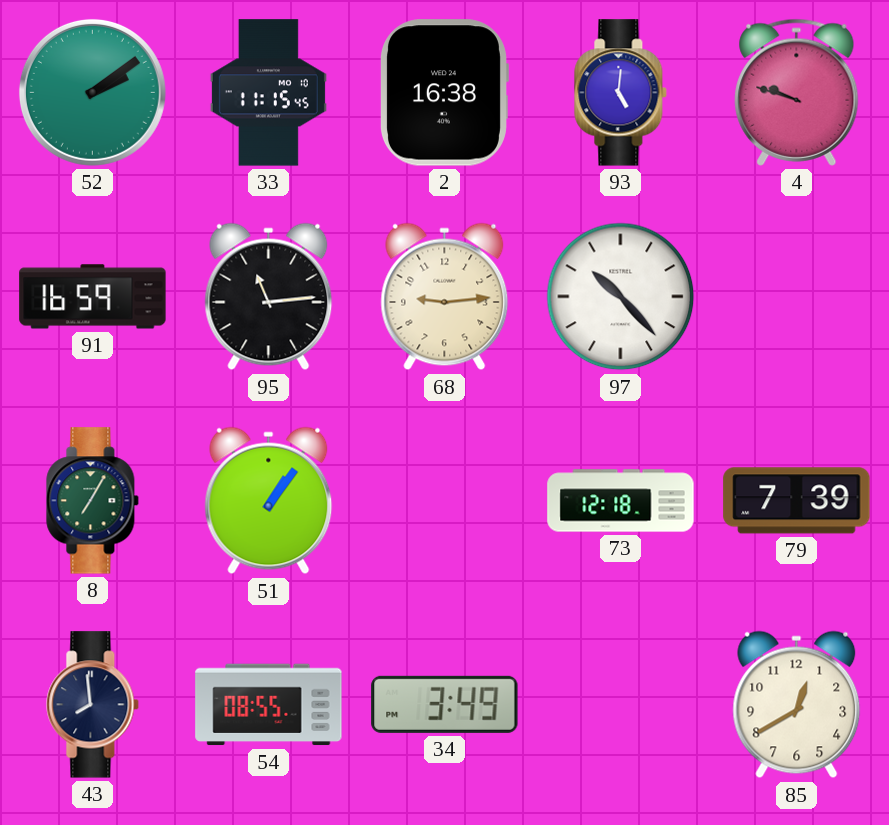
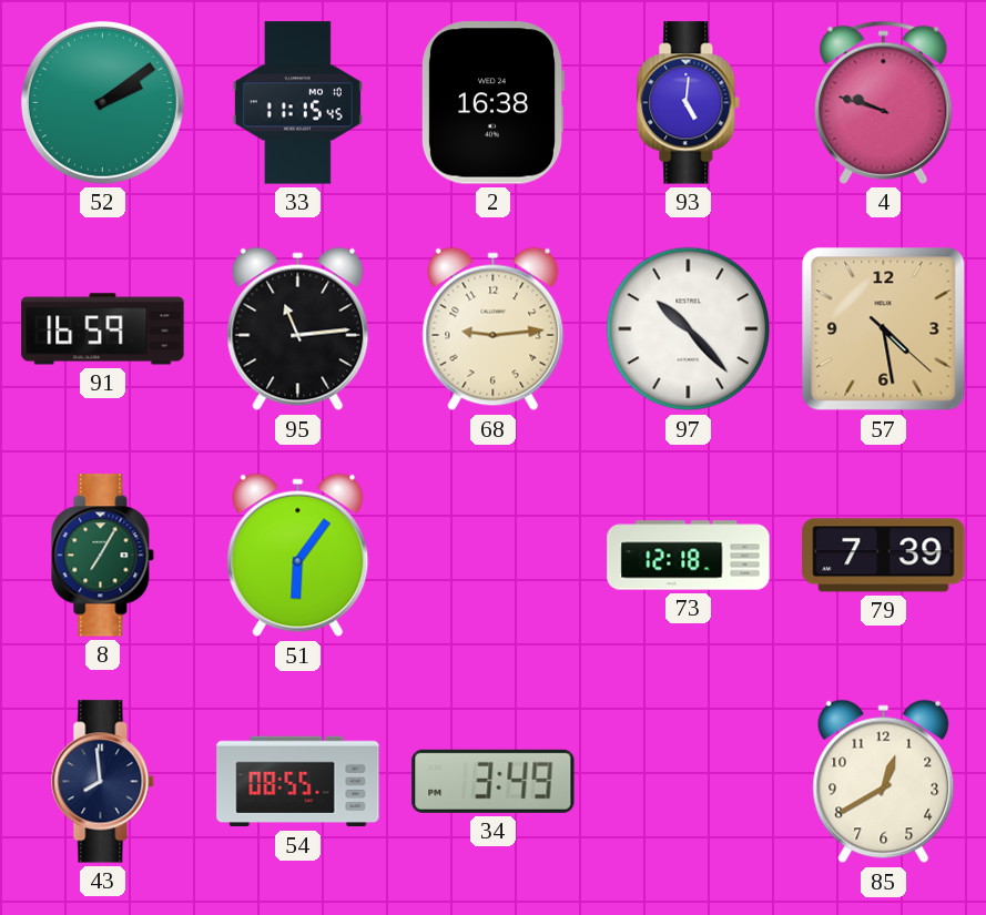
57: none -> 4:28 (884, 329)
51: 1:06 -> 6:06 (298, 556)
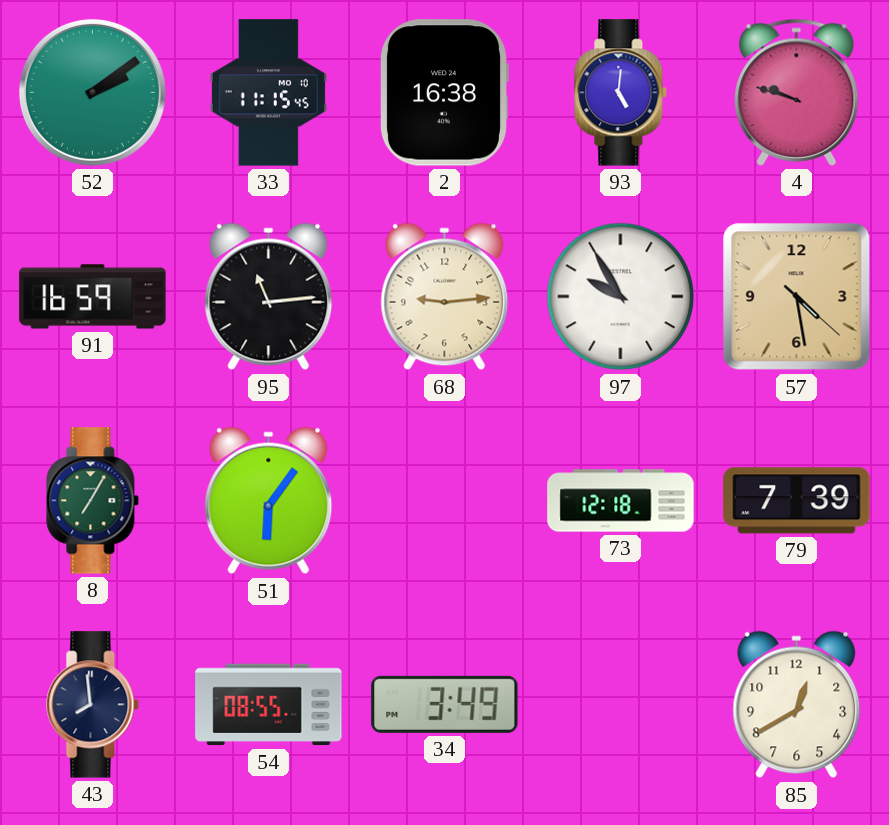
97: 10:23 -> 9:55 (621, 297)
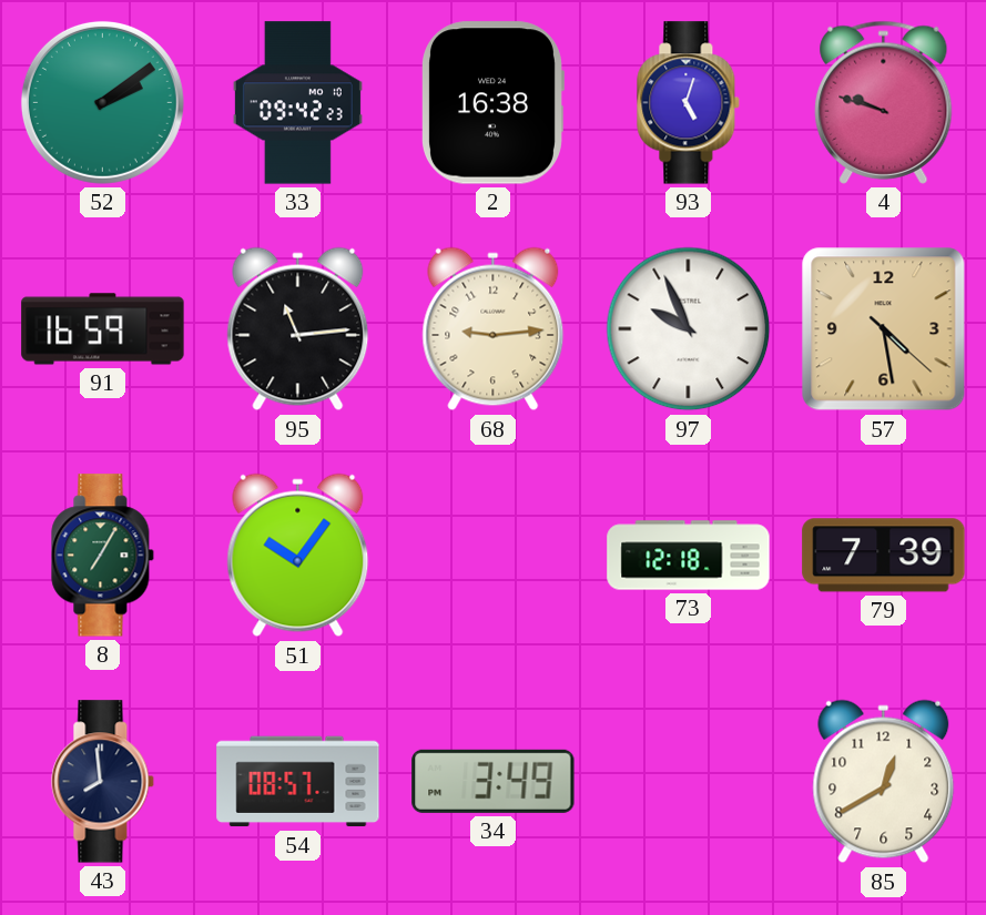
33: 11:15 -> 09:42 (297, 103)
93: 5:01 -> 5:03 (689, 103)
97: 9:55 -> 9:56 (689, 329)
51: 6:06 -> 10:06 (298, 556)
54: 08:55 -> 08:57 (298, 782)
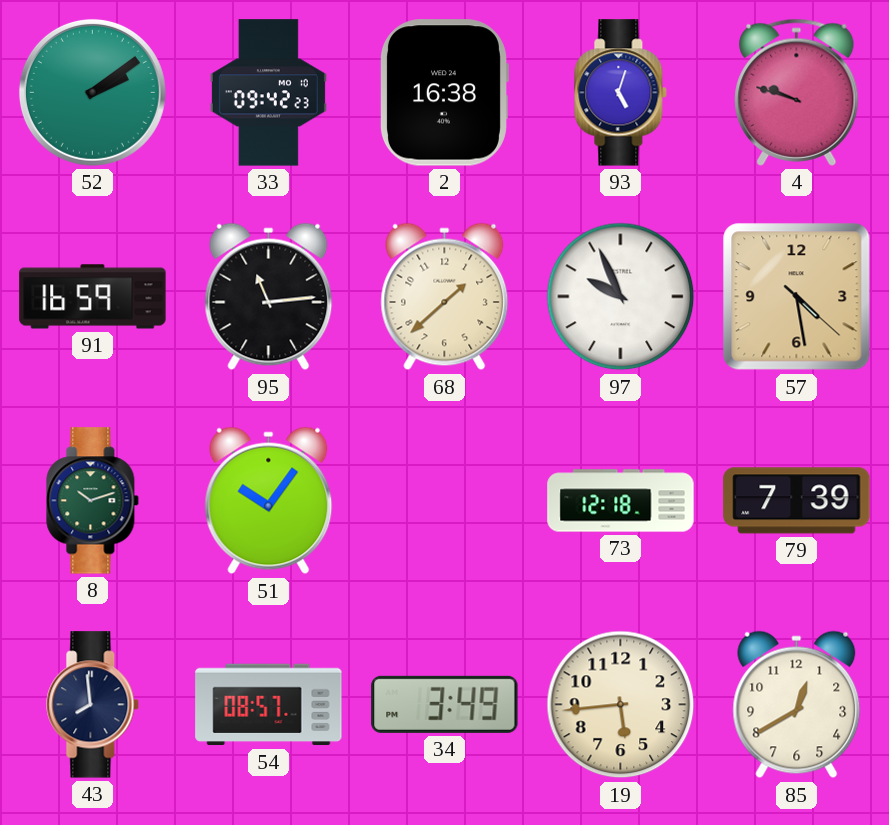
68: 9:14 -> 1:38 (445, 297)
8: 7:05 -> 10:12 (93, 501)
19: none -> 5:44 (621, 705)
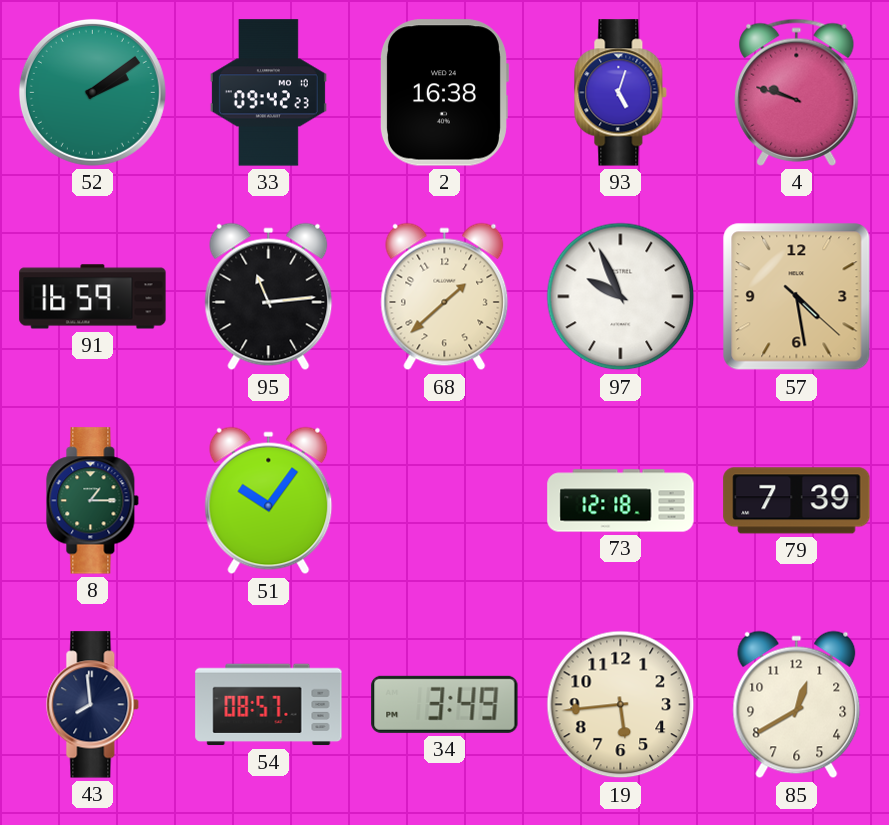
8: 10:12 -> 1:15 (93, 501)
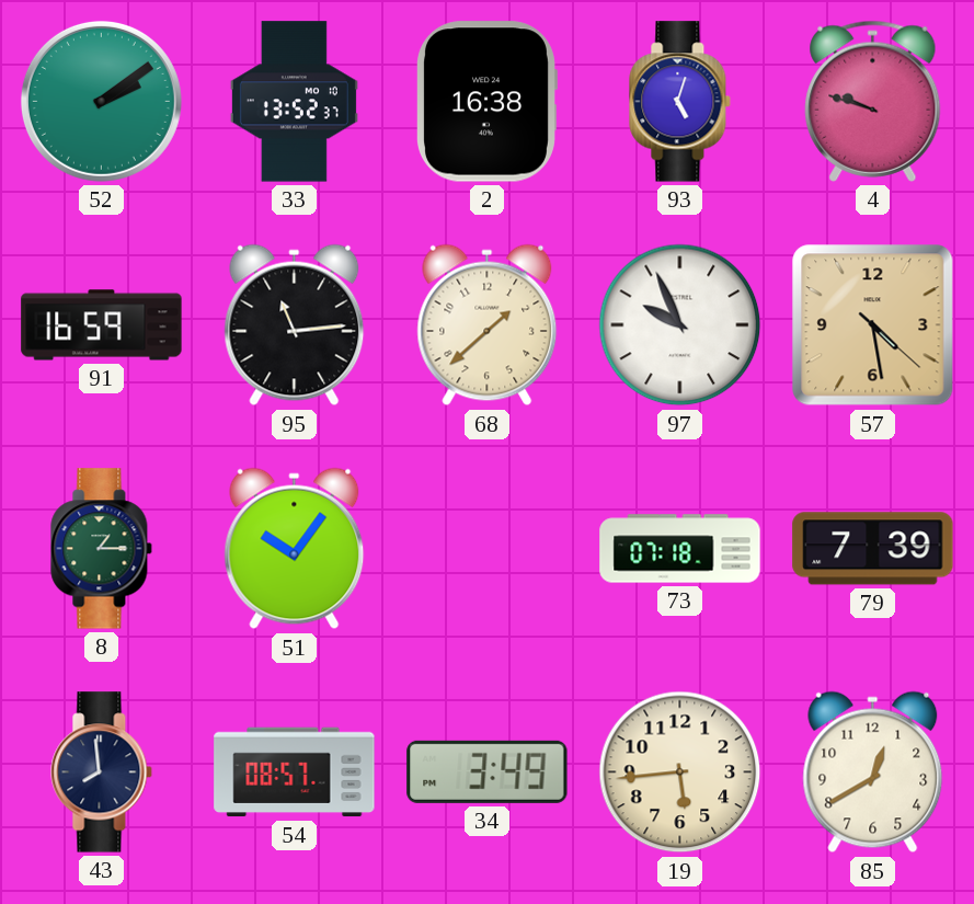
33: 09:42 -> 13:52 (294, 102)
73: 12:18 -> 07:18 (680, 549)
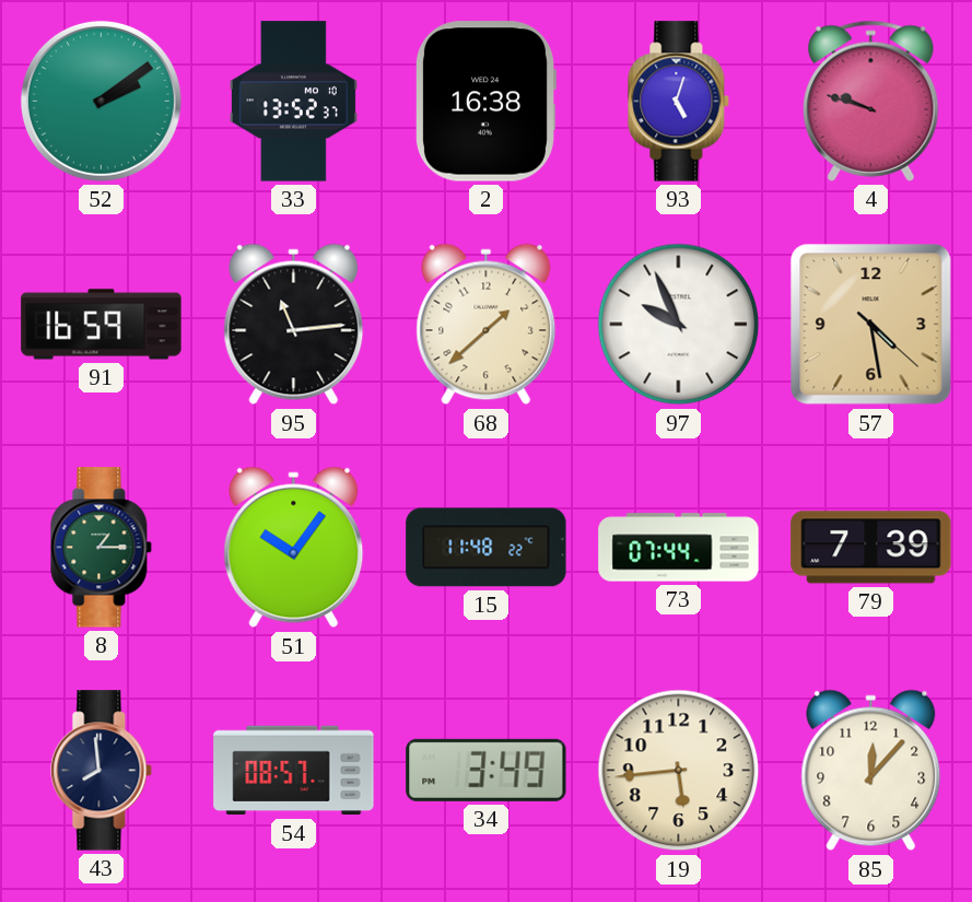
15: none -> 11:48 (487, 548)
73: 07:18 -> 07:44 (679, 548)
85: 12:40 -> 12:07 (871, 771)
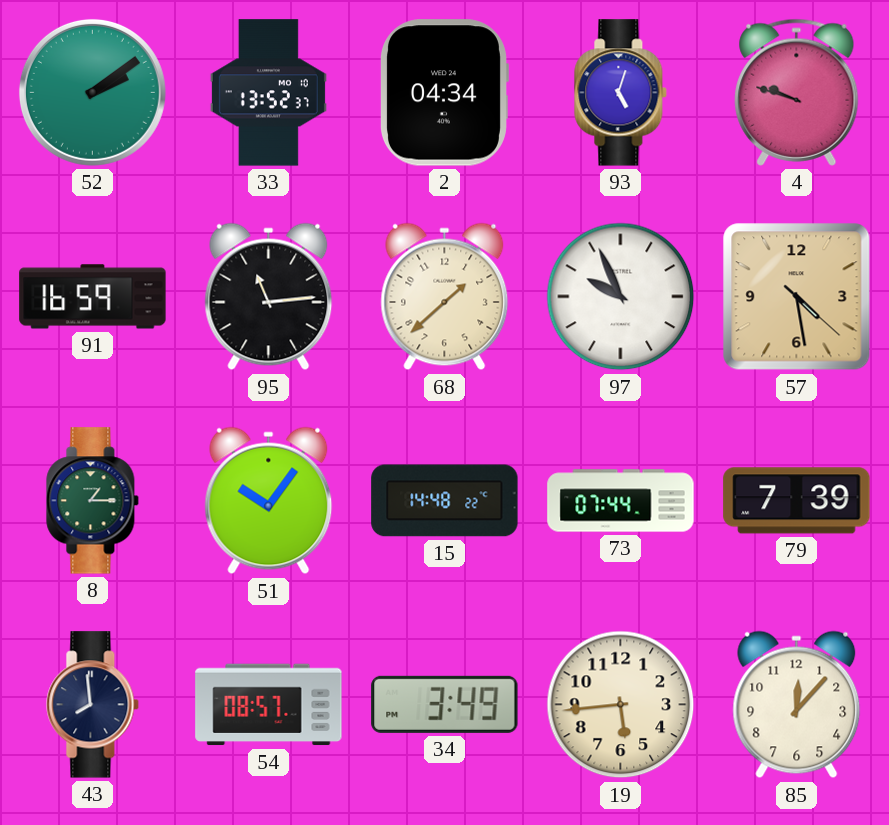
2: 16:38 -> 04:34 (444, 93)
15: 11:48 -> 14:48 (445, 501)
